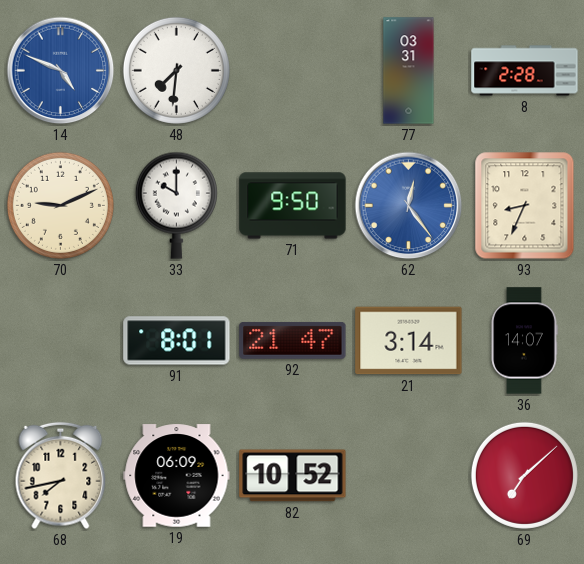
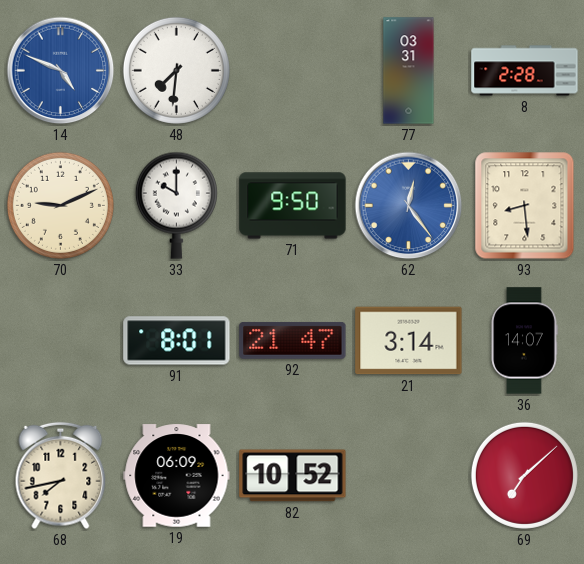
93: 8:34 -> 8:29 (525, 206)
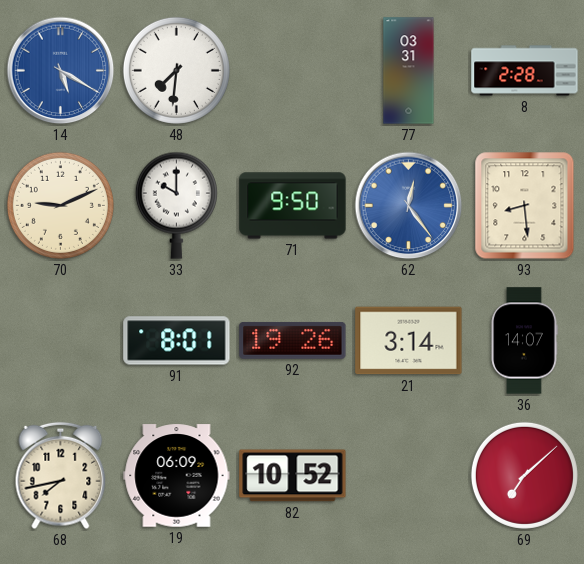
14: 4:49 -> 5:20 (61, 71)
92: 21:47 -> 19:26 (293, 340)
